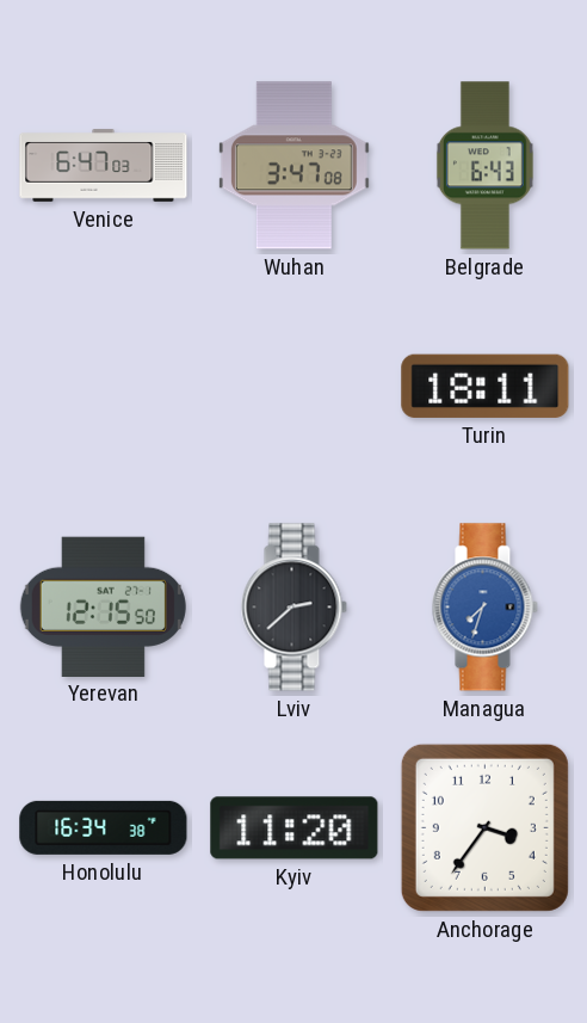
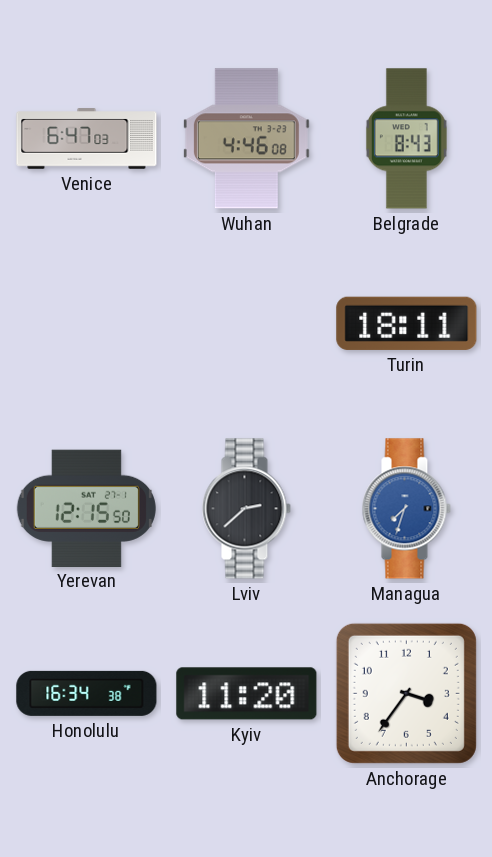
Wuhan: 3:47 -> 4:46 (246, 139)
Belgrade: 6:43 -> 8:43 (406, 139)
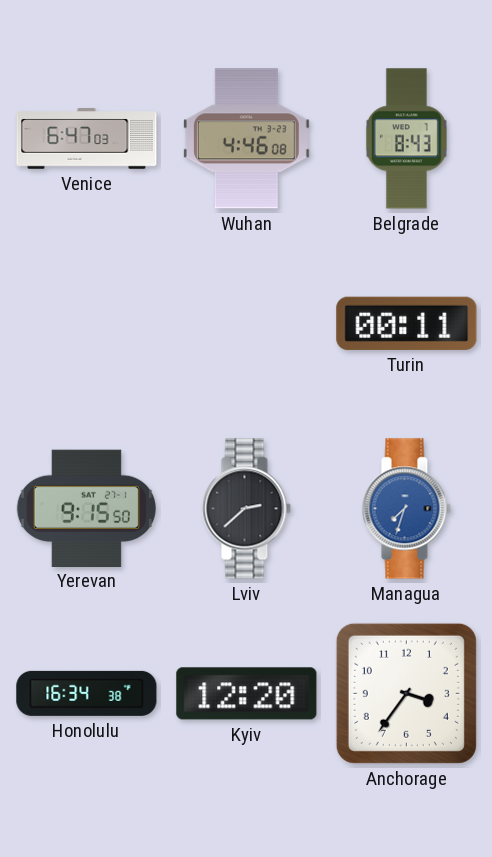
Turin: 18:11 -> 00:11 (407, 323)
Yerevan: 12:15 -> 9:15 (86, 508)
Kyiv: 11:20 -> 12:20 (247, 694)
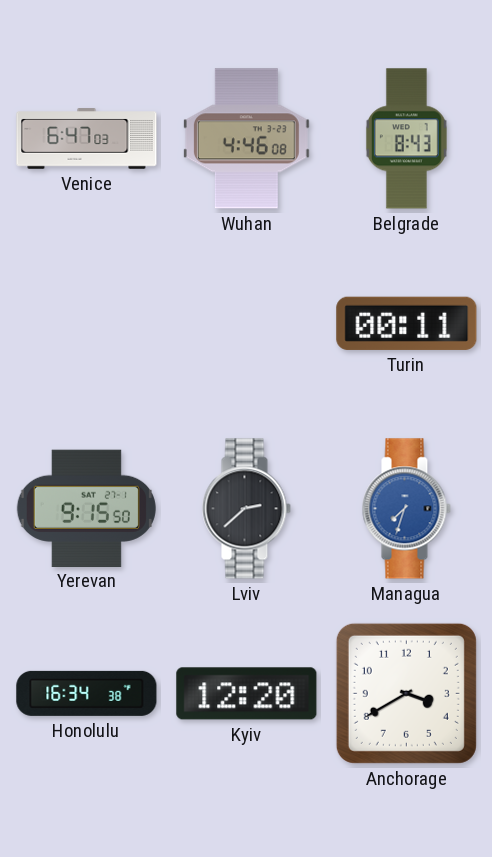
Anchorage: 3:36 -> 3:40 (406, 693)
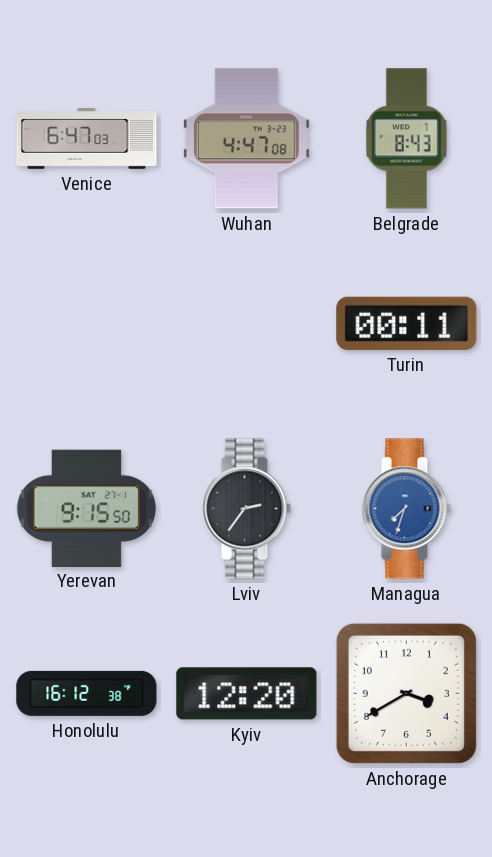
Wuhan: 4:46 -> 4:47 (246, 139)
Lviv: 2:38 -> 2:36 (246, 509)
Honolulu: 16:34 -> 16:12 (87, 693)
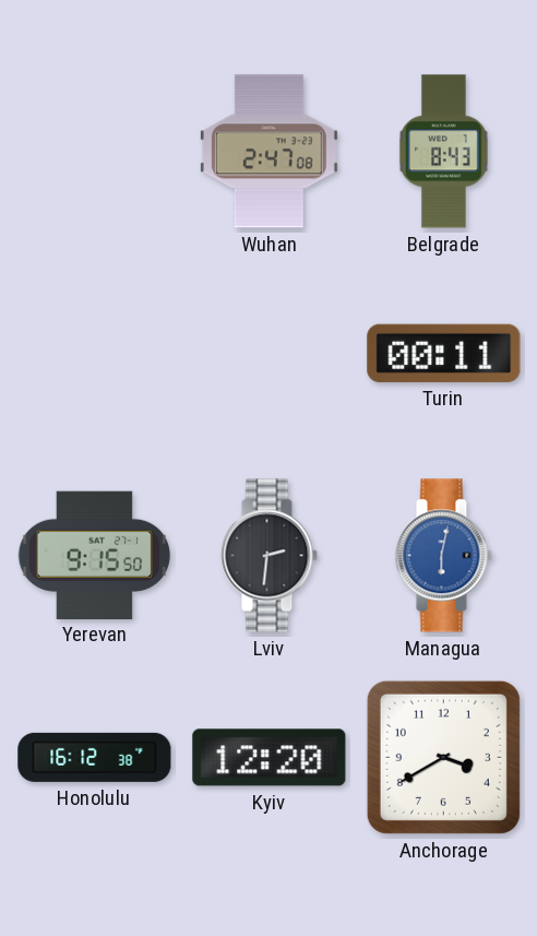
Venice: 6:47 -> none (87, 139)
Wuhan: 4:47 -> 2:47 (268, 152)
Lviv: 2:36 -> 2:31 (268, 556)
Managua: 7:33 -> 6:02 (443, 556)
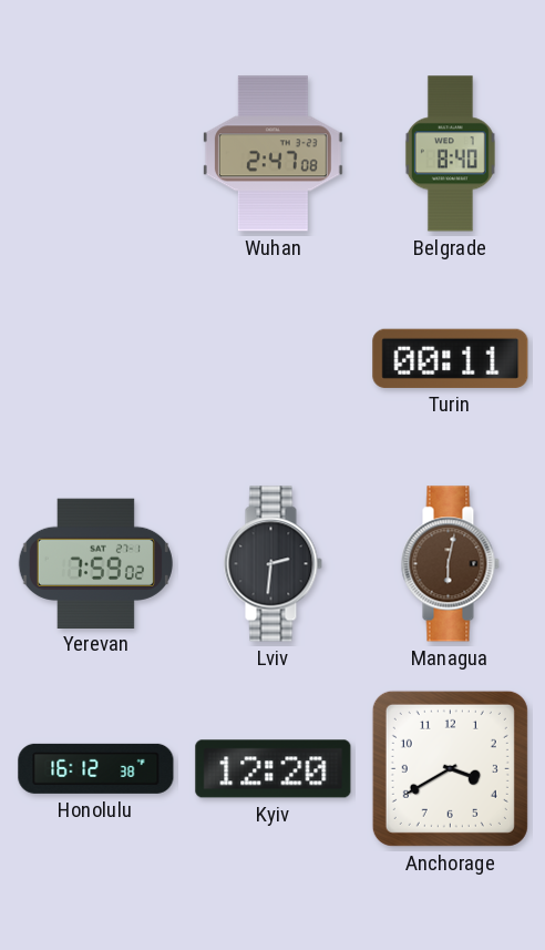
Belgrade: 8:43 -> 8:40 (450, 154)
Yerevan: 9:15 -> 7:59 (95, 563)
Managua dial: blue -> brown (450, 564)
